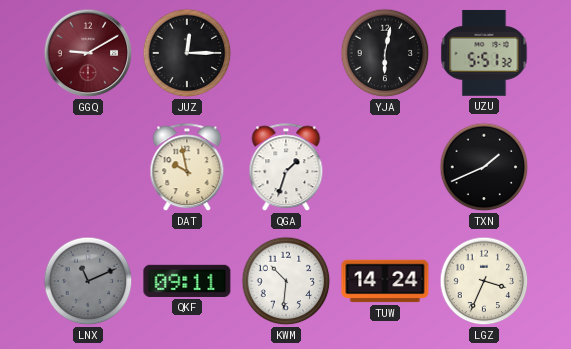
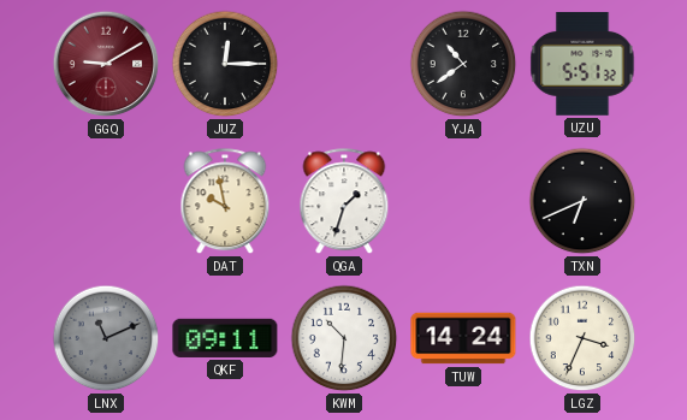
YJA: 6:02 -> 10:39 (463, 64)
TXN: 1:41 -> 6:41 (582, 201)
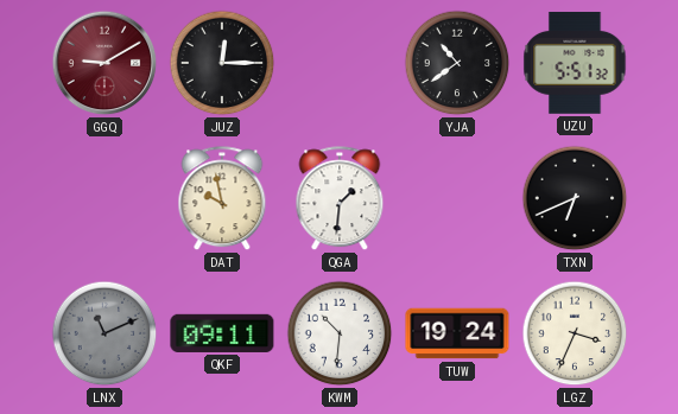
QGA: 1:33 -> 1:31 (340, 199)
TUW: 14:24 -> 19:24 (457, 333)
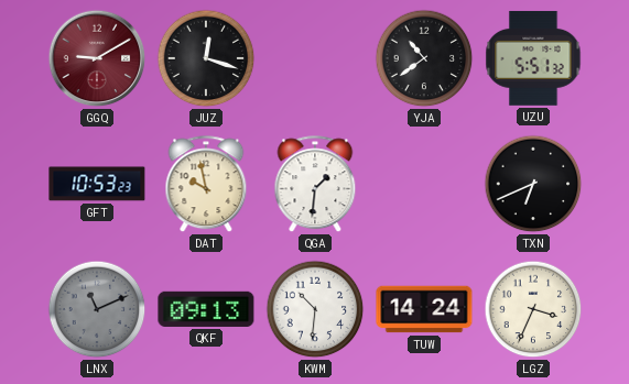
JUZ: 12:15 -> 12:18 (206, 58)
GFT: none -> 10:53 (97, 184)
QKF: 09:11 -> 09:13 (206, 309)
TUW: 19:24 -> 14:24 (424, 309)
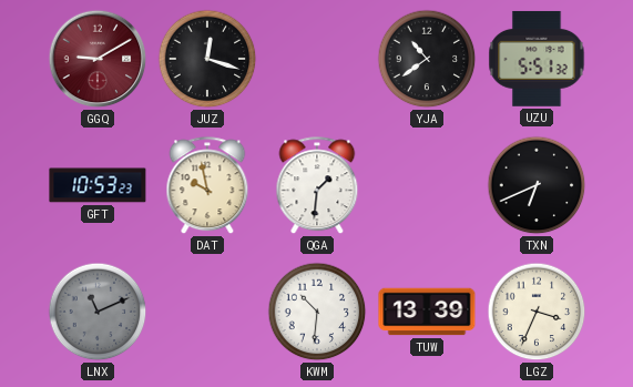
QKF: 09:13 -> none (206, 309)
TUW: 14:24 -> 13:39 (427, 312)
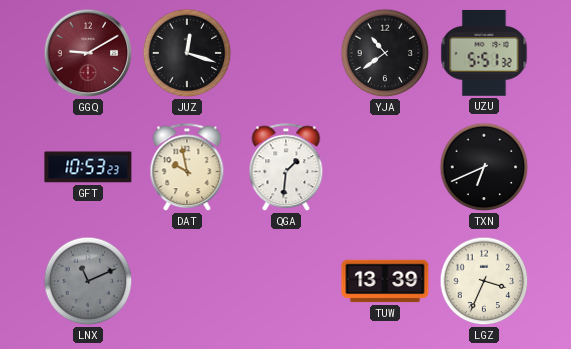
KWM: 10:31 -> none (317, 312)
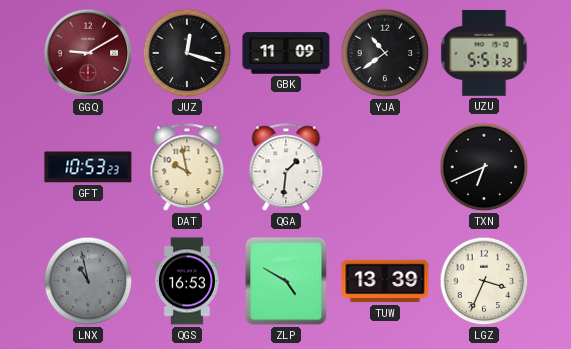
GBK: none -> 11:09 (286, 53)
LNX: 11:11 -> 10:58 (88, 281)
QGS: none -> 16:53 (187, 281)
ZLP: none -> 4:50 (286, 281)
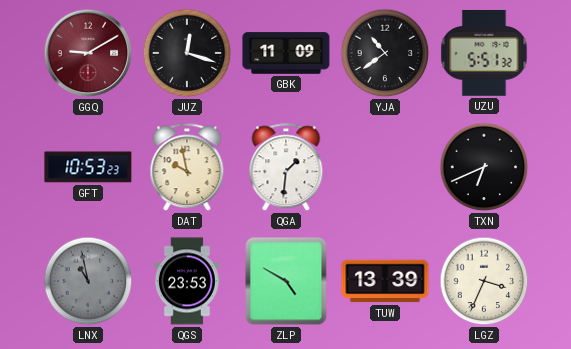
QGS: 16:53 -> 23:53 (187, 281)
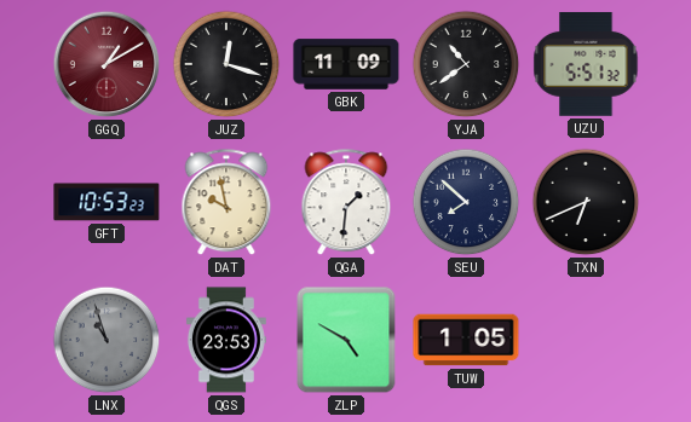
GGQ: 9:10 -> 1:10 (106, 64)
SEU: none -> 7:52 (466, 202)
LNX: 10:58 -> 10:57 (106, 340)
TUW: 13:39 -> 1:05 (466, 340)
LGZ: 3:34 -> none (484, 281)
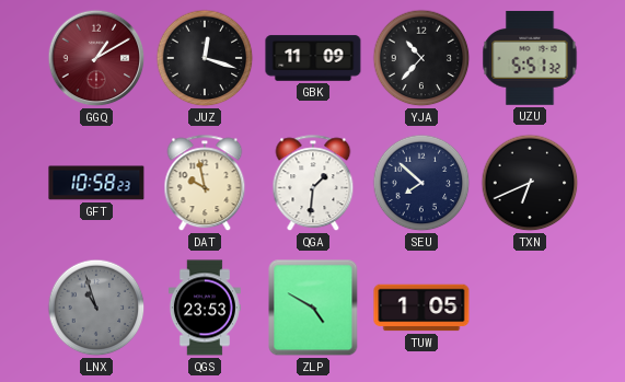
YJA: 10:39 -> 10:37 (421, 58)
GFT: 10:53 -> 10:58 (96, 183)
